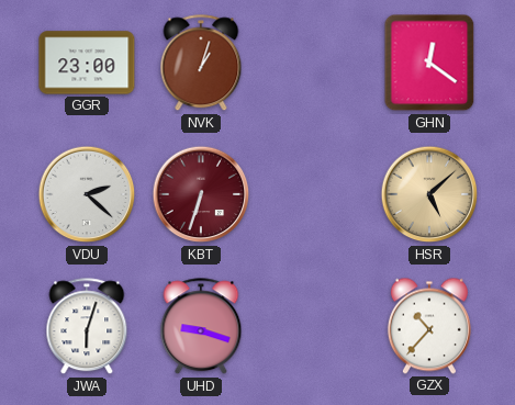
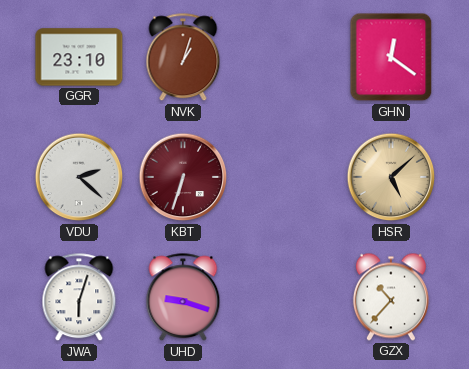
GGR: 23:00 -> 23:10 (79, 57)
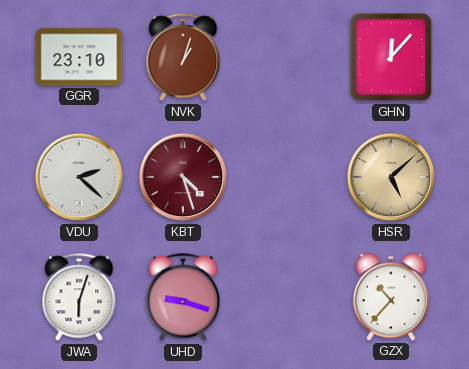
GHN: 12:21 -> 12:07 (391, 57)
KBT: 6:33 -> 4:27 (183, 177)
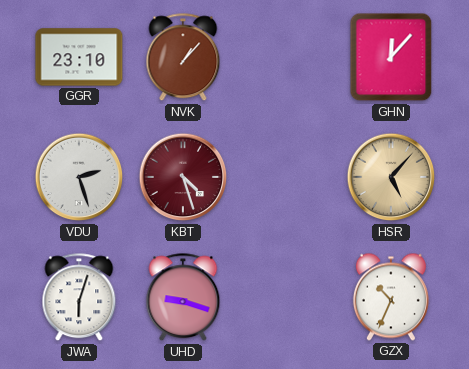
NVK: 1:03 -> 1:07 (183, 58)
VDU: 2:22 -> 2:27 (79, 177)
HSR: 5:08 -> 5:07 (391, 177)
GZX: 10:37 -> 10:34 (391, 297)
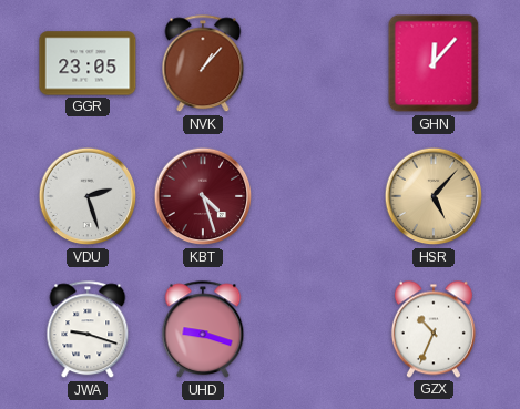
GGR: 23:10 -> 23:05 (88, 63)
JWA: 6:03 -> 9:18 (88, 330)
